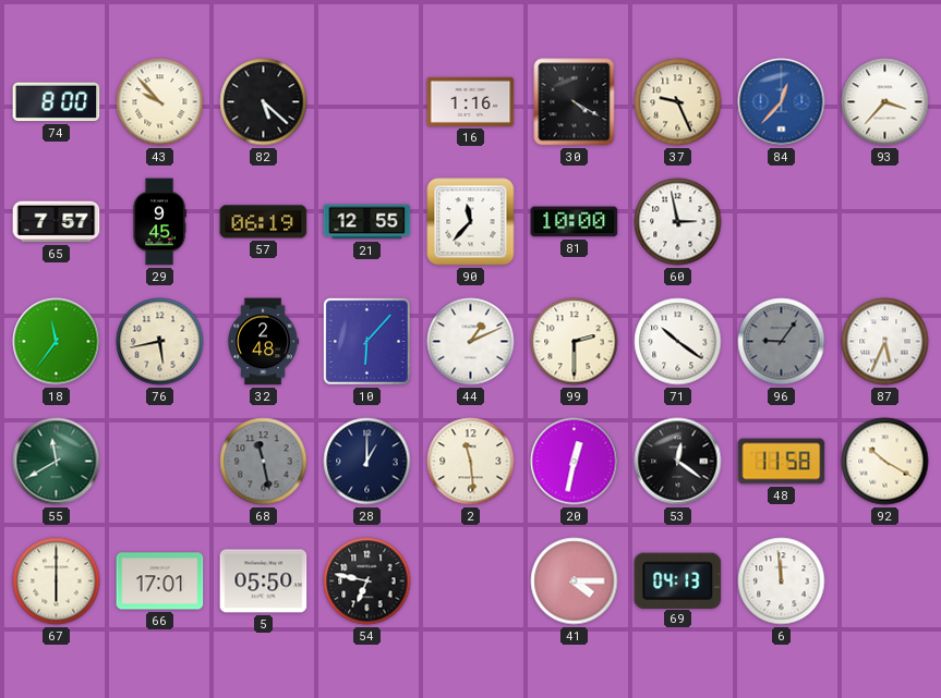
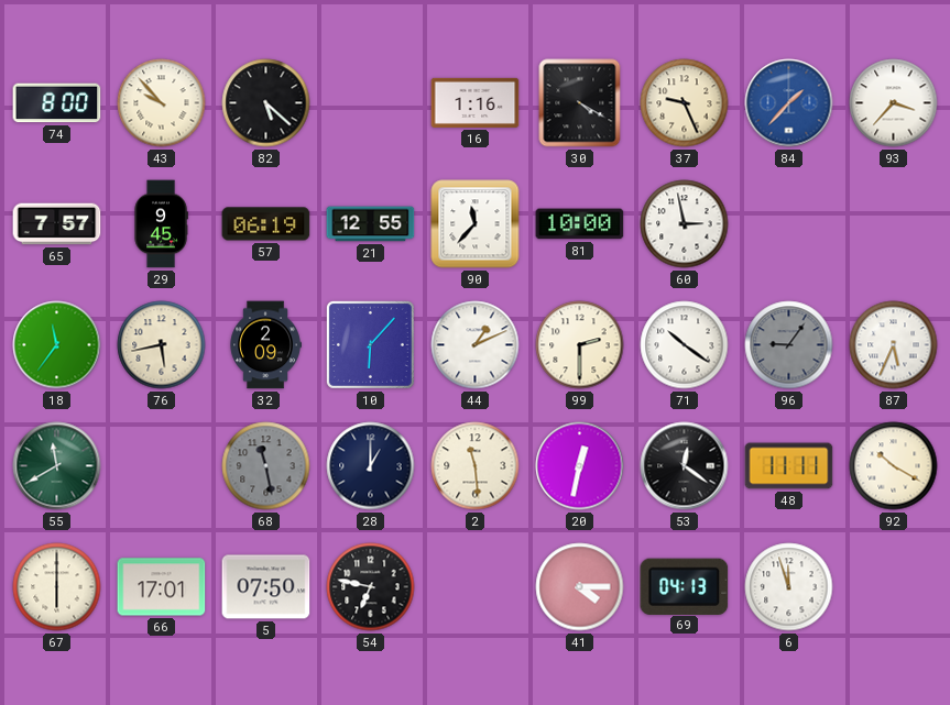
84: 12:37 -> 1:37 (789, 103)
32: 2:48 -> 2:09 (265, 345)
48: 11:58 -> 11:11 (789, 466)
5: 05:50 -> 07:50 (266, 587)
6: 11:59 -> 11:57 (789, 587)
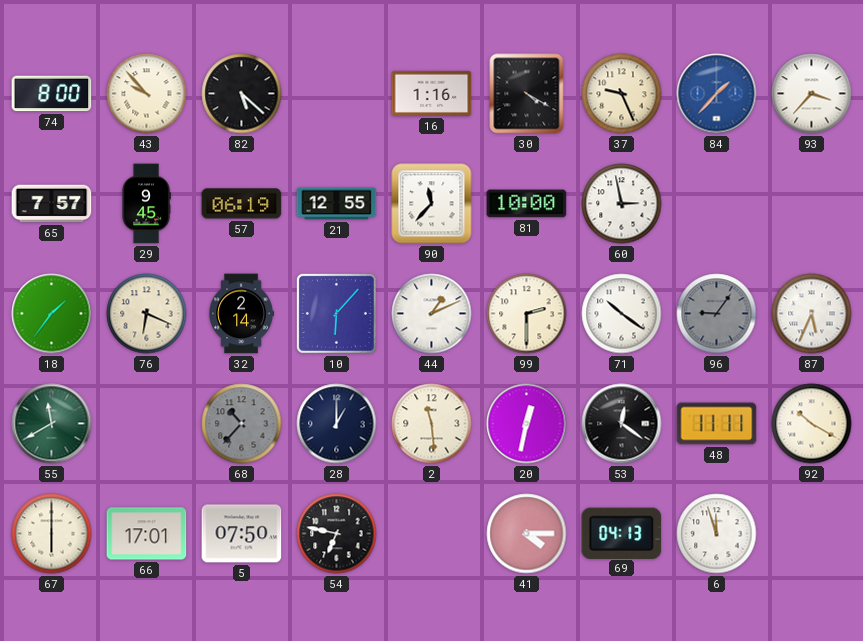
18: 11:36 -> 1:36 (52, 314)
76: 5:43 -> 6:19 (147, 314)
32: 2:09 -> 2:14 (241, 314)
68: 11:28 -> 10:37 (242, 424)
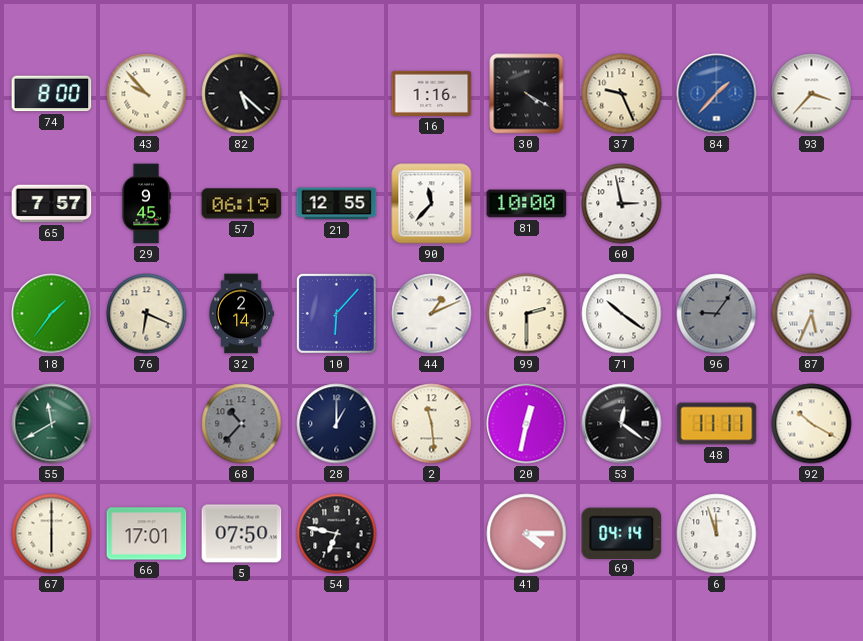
69: 04:13 -> 04:14 (622, 533)
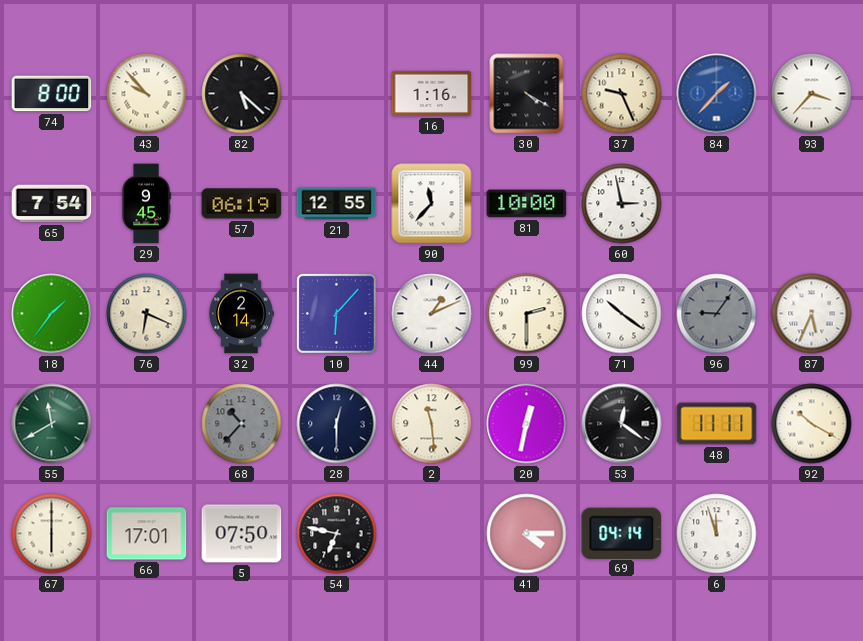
65: 7:57 -> 7:54 (52, 204)
28: 1:00 -> 12:30 (337, 424)
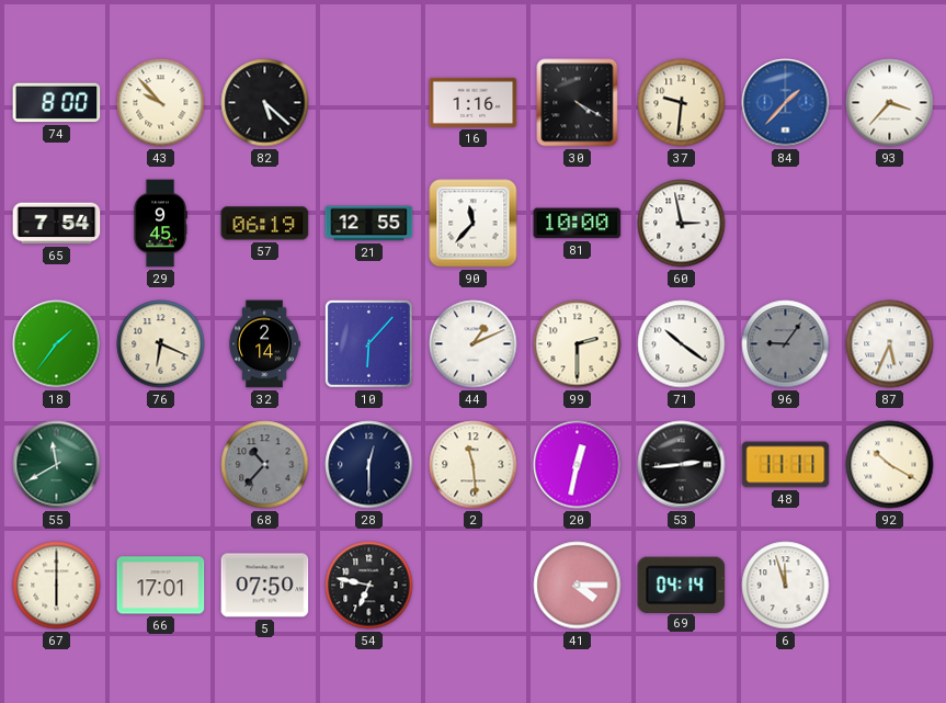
37: 9:26 -> 9:31 (682, 103)
53: 12:21 -> 2:44 (682, 465)
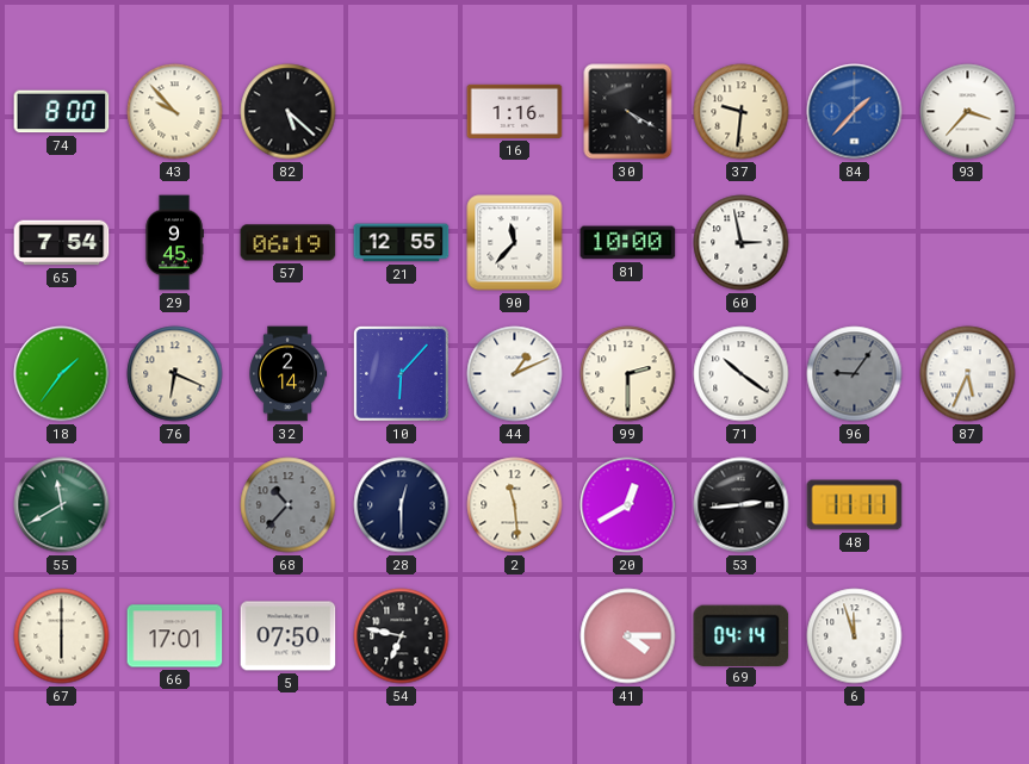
20: 12:32 -> 12:40 (628, 505)
92: 10:20 -> none (890, 465)
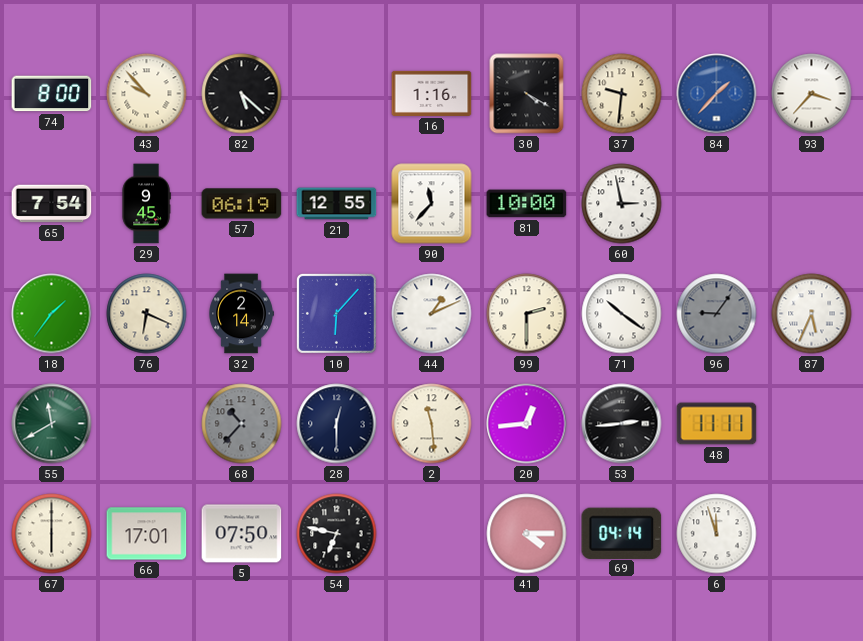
20: 12:40 -> 12:44 (527, 424)
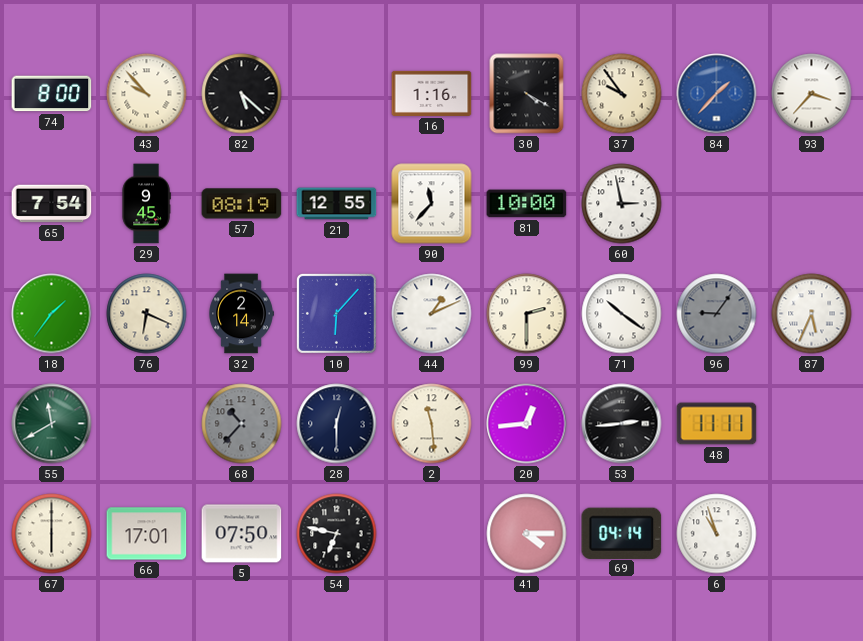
37: 9:31 -> 9:54 (622, 94)
57: 06:19 -> 08:19 (242, 204)
6: 11:57 -> 10:57 (717, 534)
